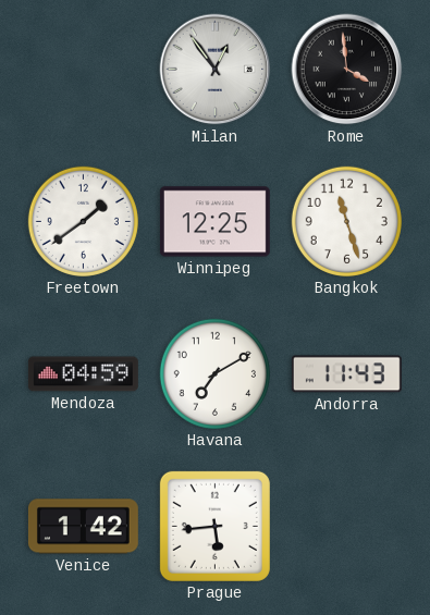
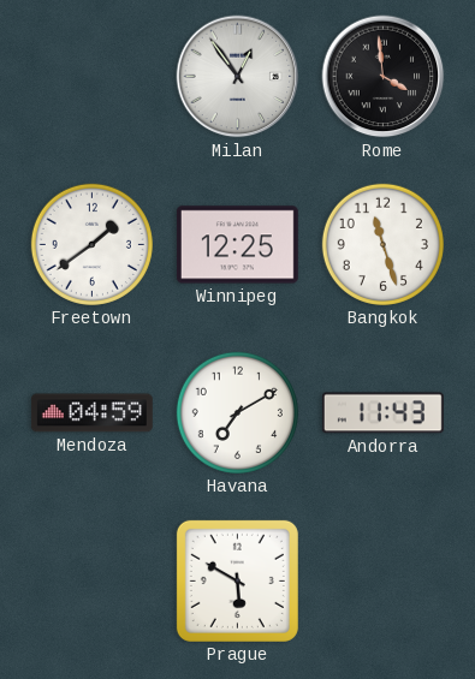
Venice: 1:42 -> none (83, 527)
Prague: 5:44 -> 5:50 (237, 580)
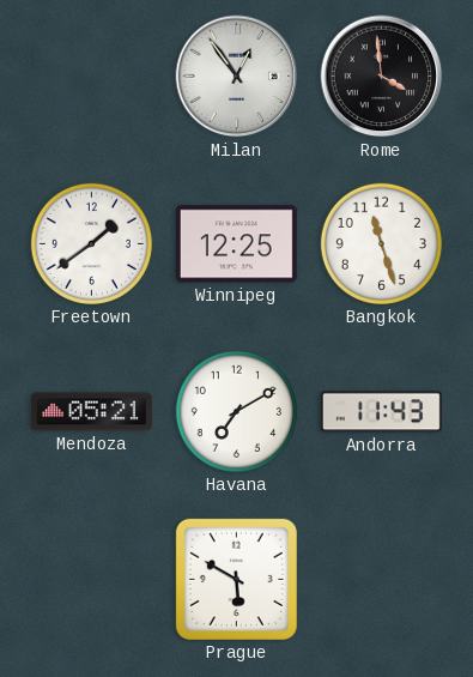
Mendoza: 04:59 -> 05:21 (91, 412)
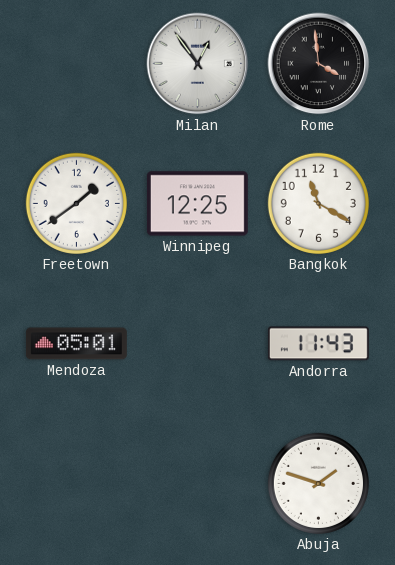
Bangkok: 11:27 -> 11:20 (318, 203)
Mendoza: 05:21 -> 05:01 (76, 344)
Havana: 7:10 -> none (236, 411)
Prague: 5:50 -> none (236, 579)
Abuja: none -> 1:48 (318, 483)
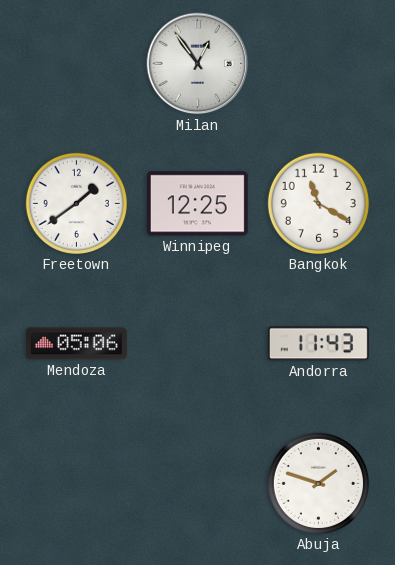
Rome: 3:59 -> none (319, 64)
Mendoza: 05:01 -> 05:06 (76, 344)
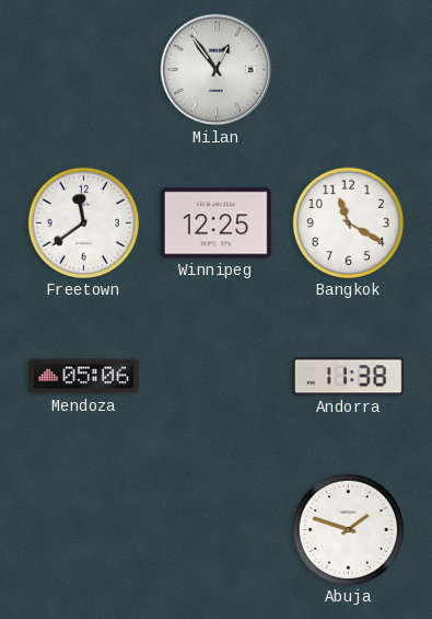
Freetown: 1:39 -> 11:39 (83, 222)
Andorra: 11:43 -> 11:38 (348, 377)
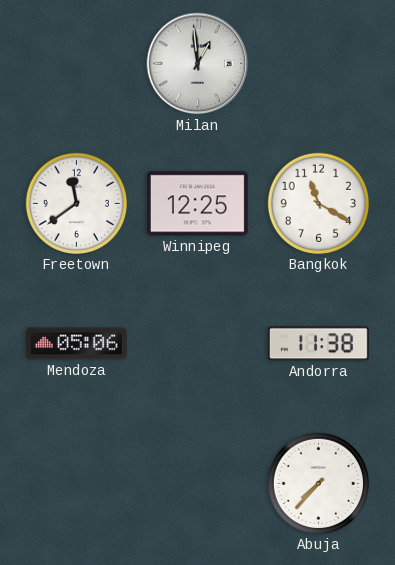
Milan: 12:54 -> 12:59 (198, 64)
Abuja: 1:48 -> 7:37 (318, 483)
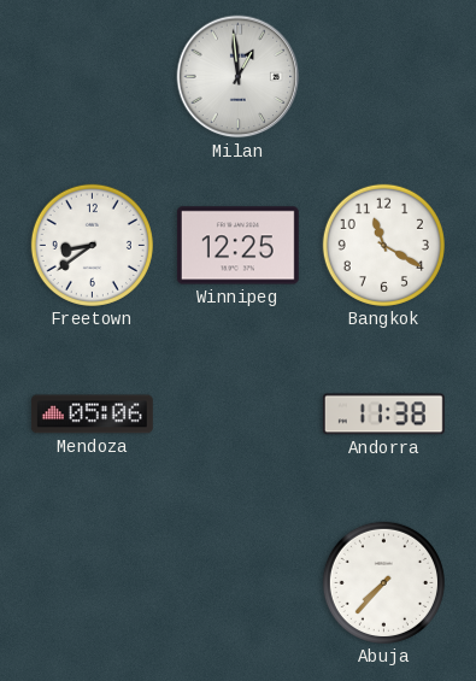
Freetown: 11:39 -> 8:39 (92, 245)
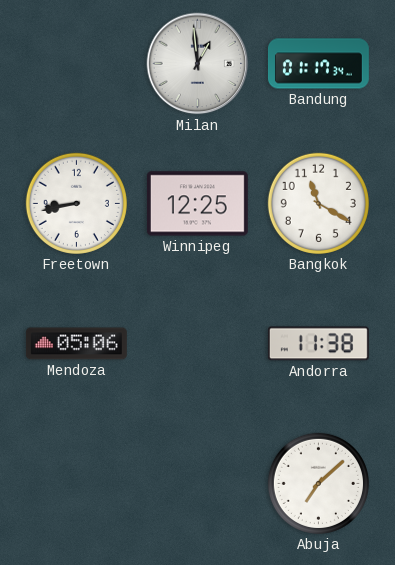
Bandung: none -> 01:17 (318, 64)
Freetown: 8:39 -> 8:43 (76, 203)
Abuja: 7:37 -> 7:08 (318, 483)
